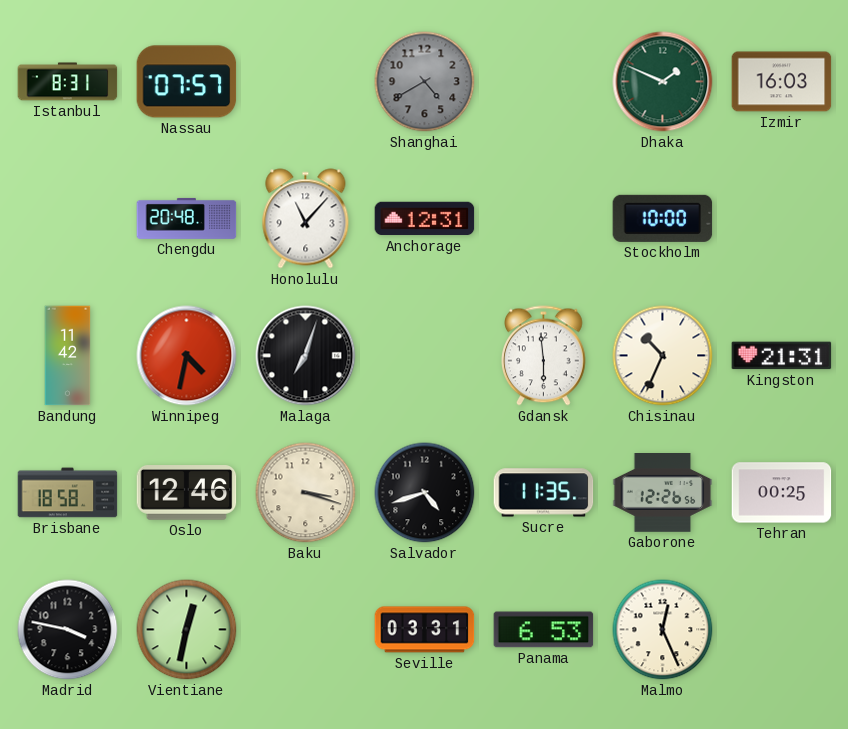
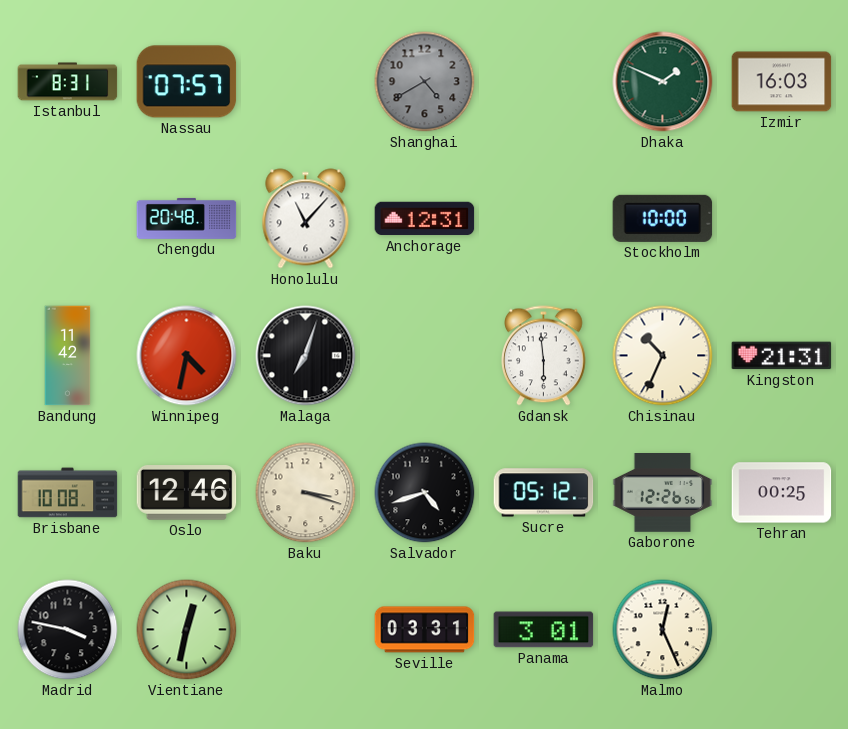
Brisbane: 18:58 -> 10:08 (68, 493)
Sucre: 11:35 -> 05:12 (544, 493)
Panama: 6:53 -> 3:01 (544, 630)
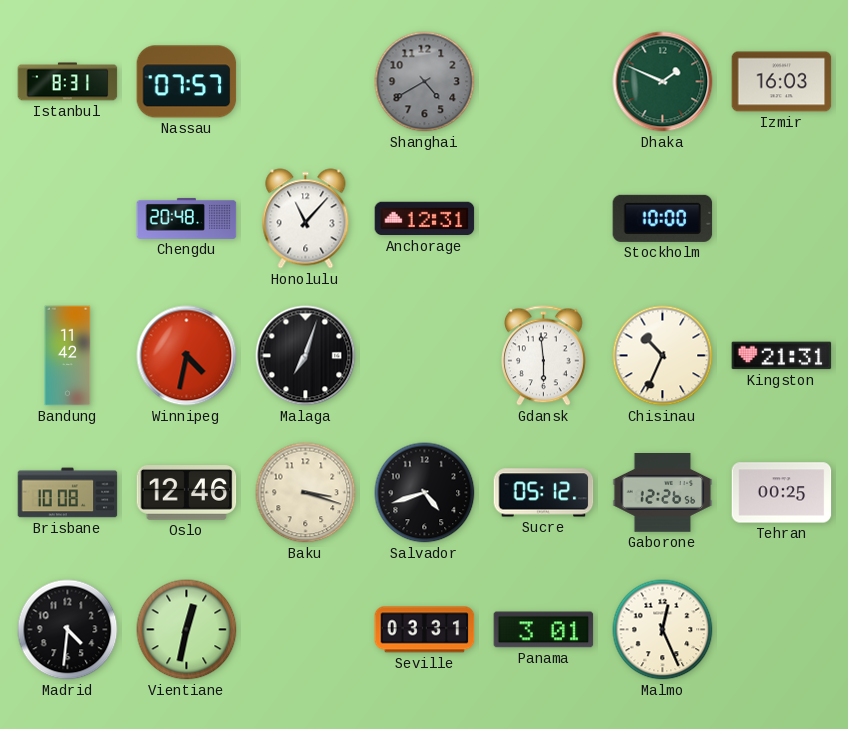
Madrid: 3:47 -> 4:31 (68, 630)
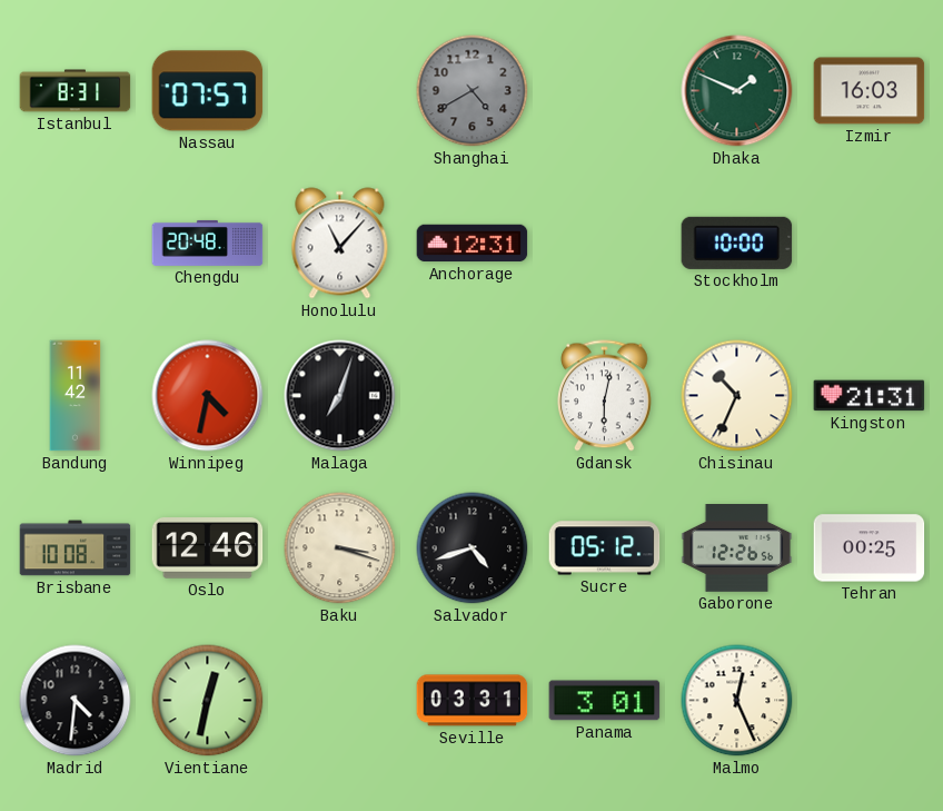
Gdansk: 5:59 -> 6:02 (605, 396)
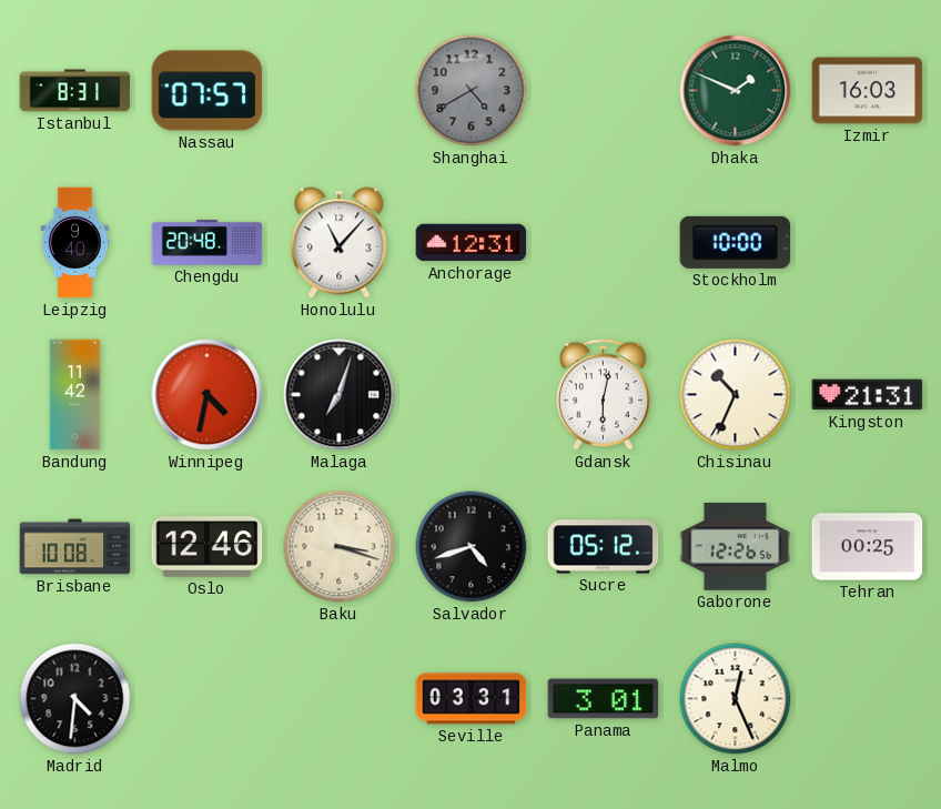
Leipzig: none -> 9:40 (75, 243)
Vientiane: 12:32 -> none (208, 701)
